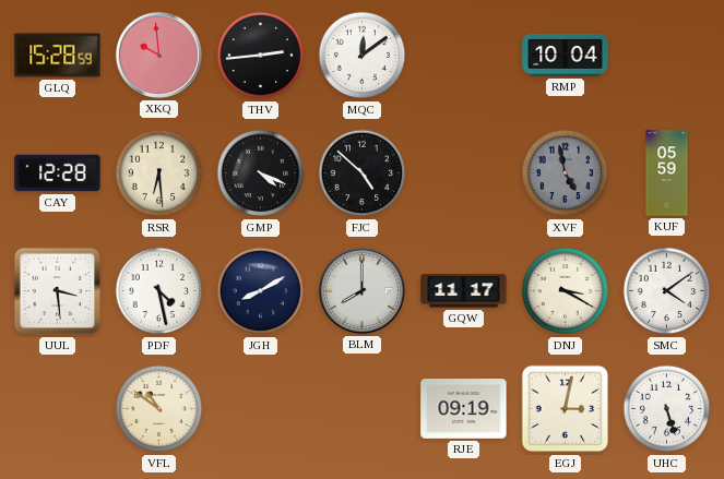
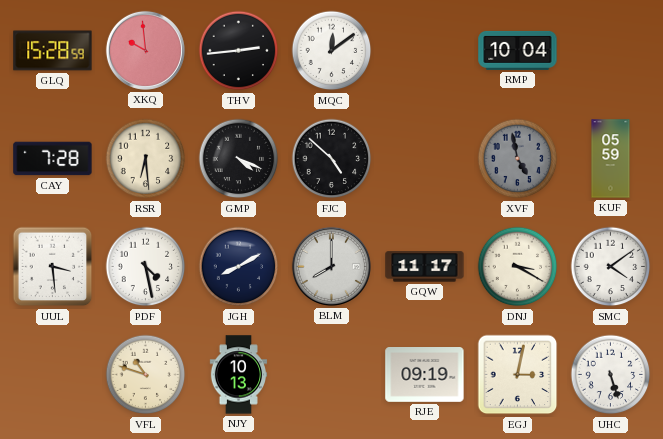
CAY: 12:28 -> 7:28 (53, 159)
VFL: 10:51 -> 10:48 (146, 375)
NJY: none -> 10:13 (239, 375)
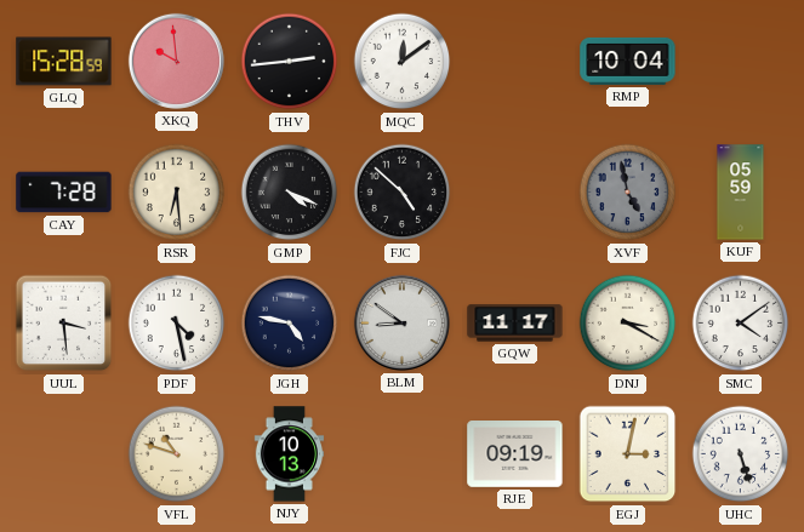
JGH: 8:10 -> 4:47 (290, 324)
BLM: 8:00 -> 8:51 (401, 322)
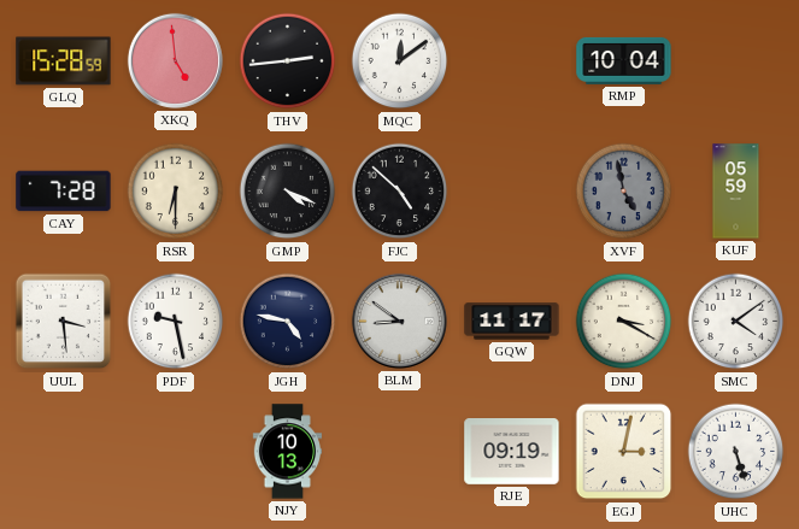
XKQ: 9:59 -> 4:59 (175, 60)
RSR: 6:29 -> 6:30 (176, 192)
PDF: 4:28 -> 9:28 (176, 322)
VFL: 10:48 -> none (177, 454)
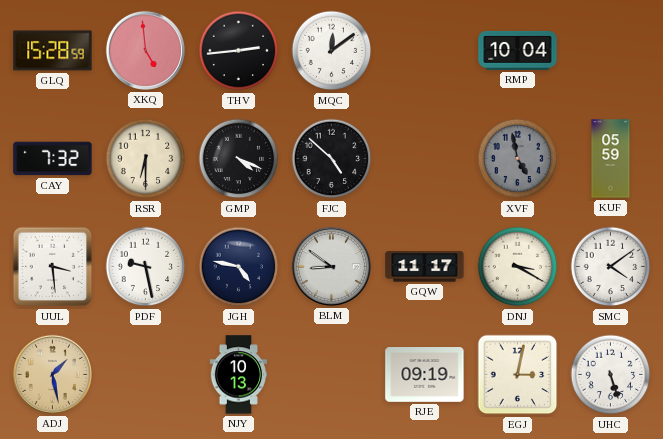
CAY: 7:28 -> 7:32 (53, 159)
ADJ: none -> 1:28 (52, 374)
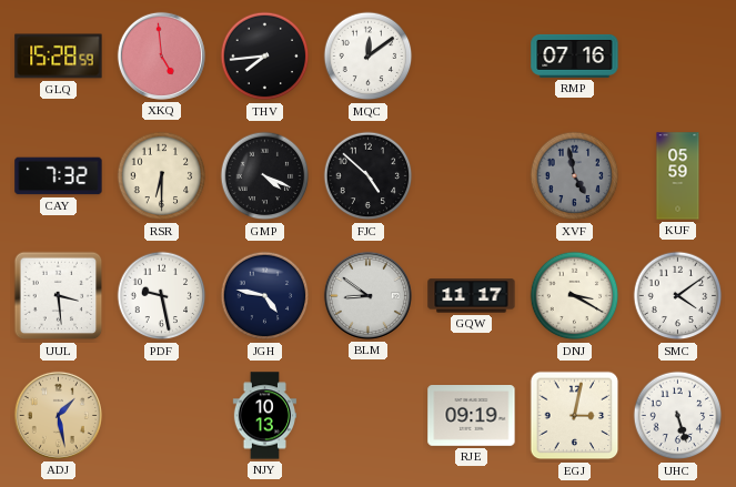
THV: 2:44 -> 7:44 (265, 57)
RMP: 10:04 -> 07:16 (575, 55)
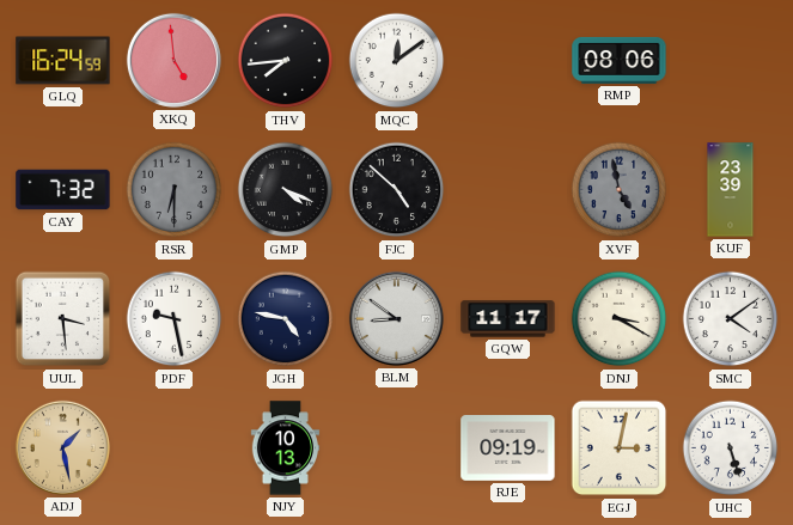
GLQ: 15:28 -> 16:24 (63, 61)
RMP: 07:16 -> 08:06 (620, 60)
RSR dial: cream -> grey (175, 190)
KUF: 05:59 -> 23:39 (731, 190)
